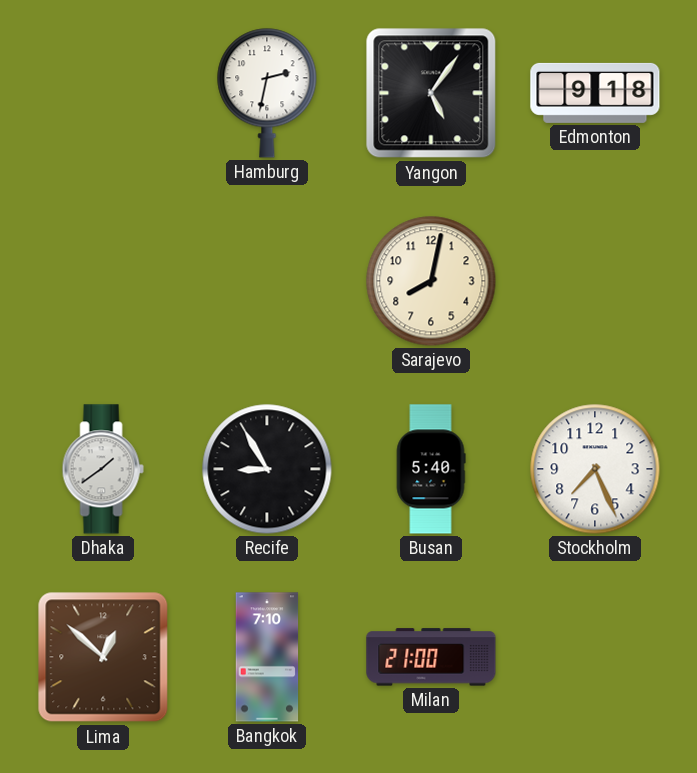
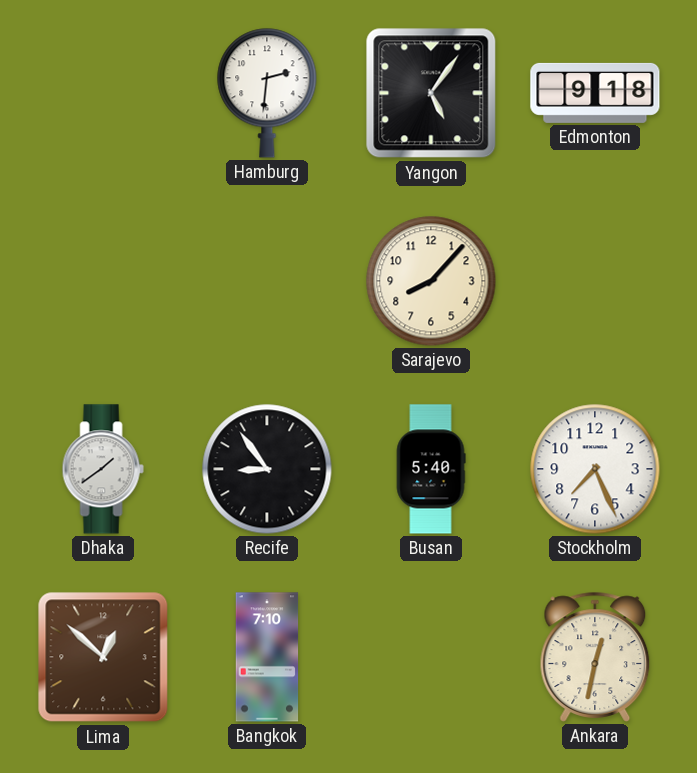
Hamburg: 2:32 -> 2:31 (267, 93)
Sarajevo: 8:02 -> 8:07 (431, 281)
Recife: 8:55 -> 8:54 (267, 469)
Milan: 21:00 -> none (431, 657)
Ankara: none -> 12:32 (595, 657)
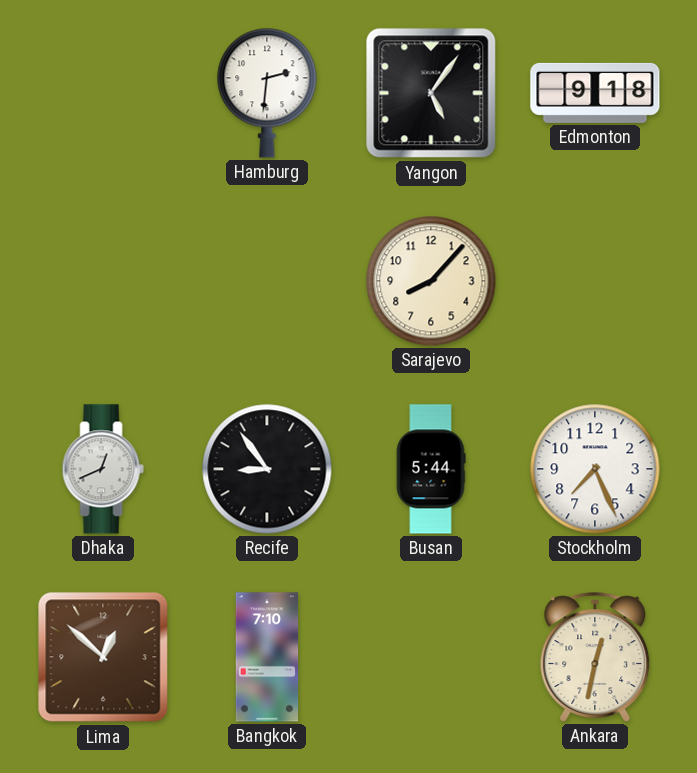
Dhaka: 1:39 -> 12:41 (103, 469)
Busan: 5:40 -> 5:44 (431, 469)
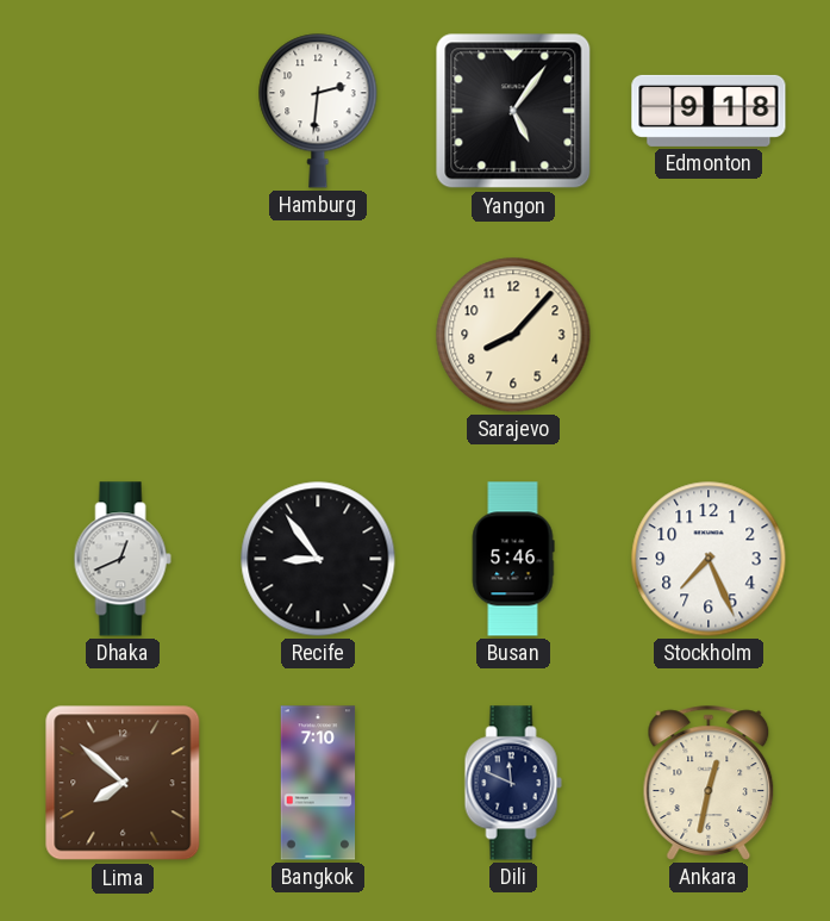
Busan: 5:44 -> 5:46 (513, 559)
Lima: 12:52 -> 7:52 (123, 783)
Dili: none -> 11:49 (513, 783)
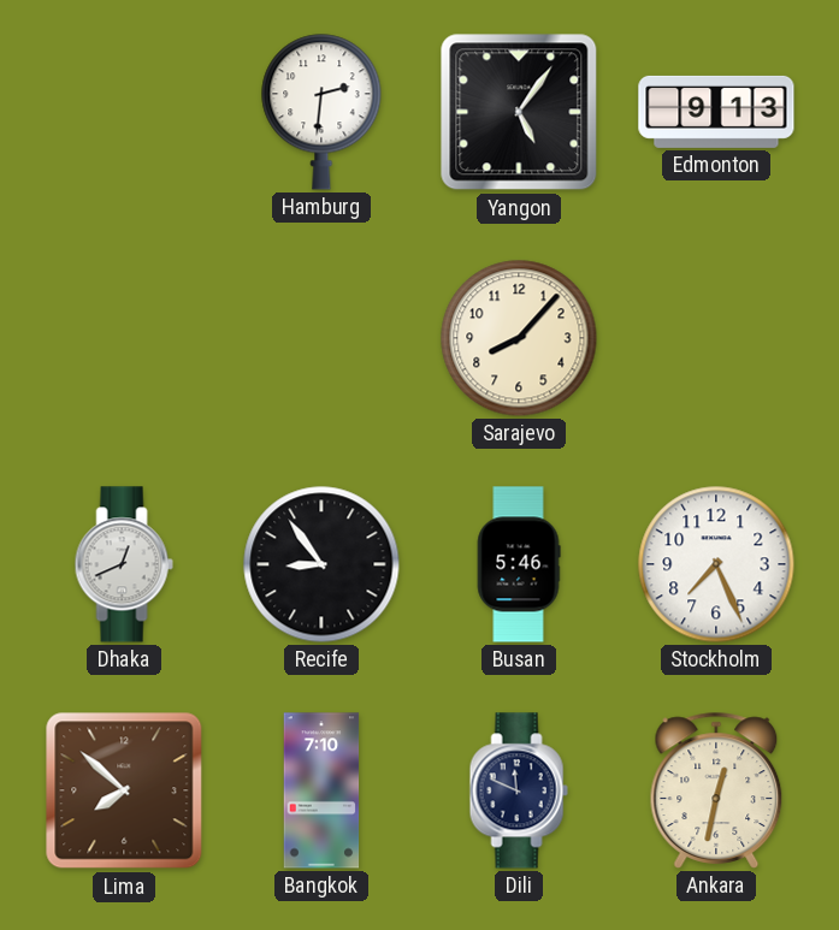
Edmonton: 9:18 -> 9:13 (716, 112)
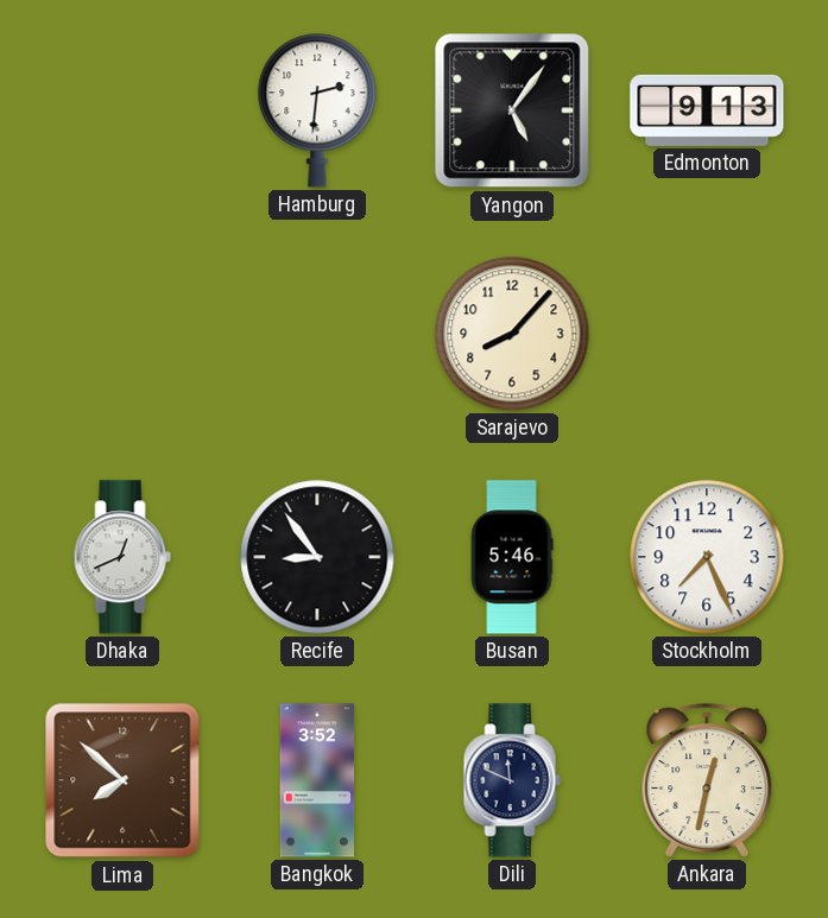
Bangkok: 7:10 -> 3:52 (317, 780)
